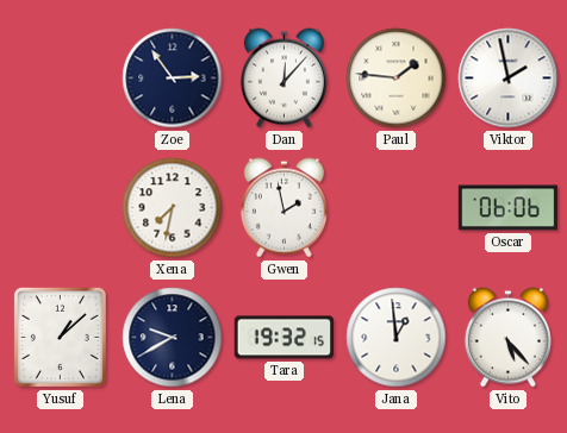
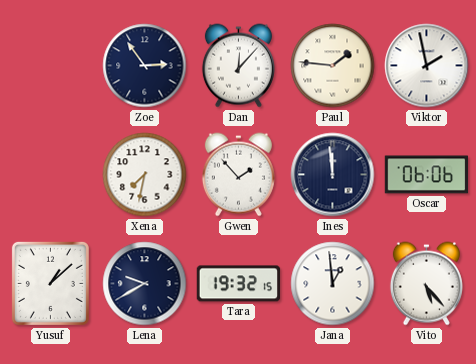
Gwen: 1:58 -> 1:53 (238, 175)
Ines: none -> 11:59 (333, 175)
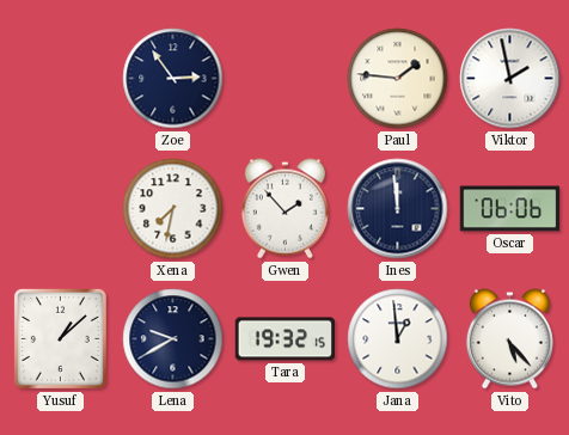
Dan: 12:07 -> none (238, 66)
